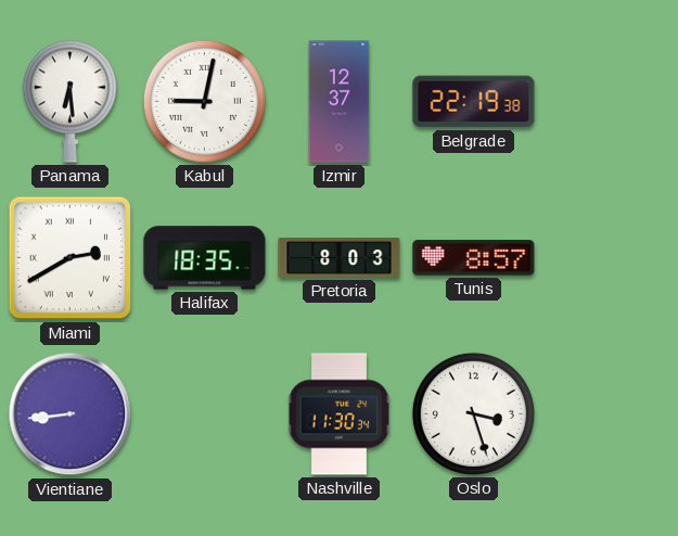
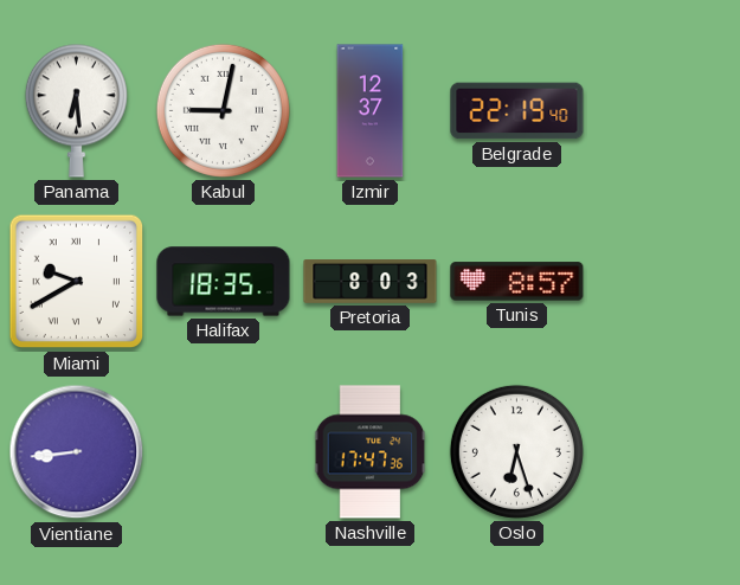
Belgrade: 22:19:38 -> 22:19:40 (517, 111)
Miami: 2:40 -> 9:40 (77, 282)
Nashville: 11:30 -> 17:47 (371, 452)
Oslo: 3:27 -> 6:27 (516, 451)
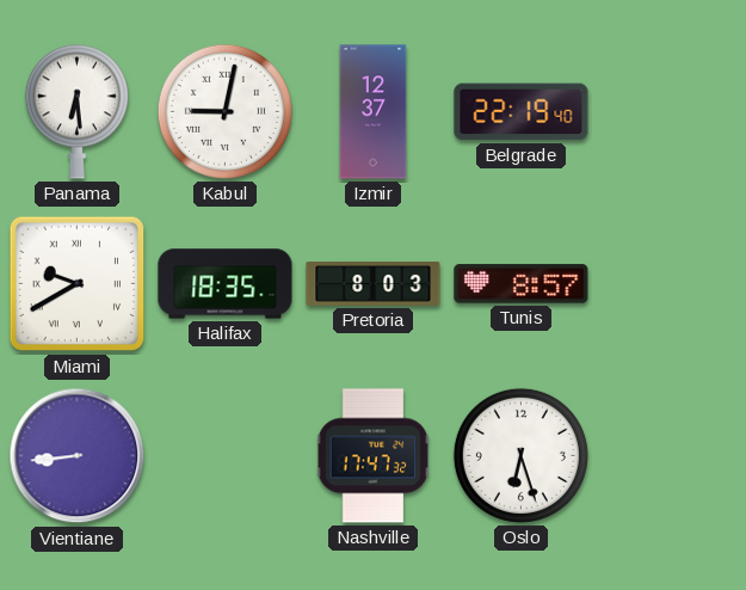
Nashville: 17:47:36 -> 17:47:32 (374, 456)
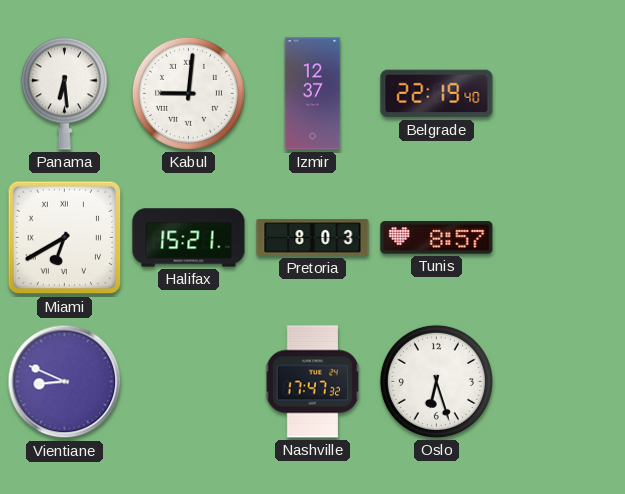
Kabul: 9:02 -> 9:01 (188, 93)
Miami: 9:40 -> 6:40 (65, 238)
Halifax: 18:35 -> 15:21 (189, 238)
Vientiane: 8:44 -> 8:49 (65, 382)
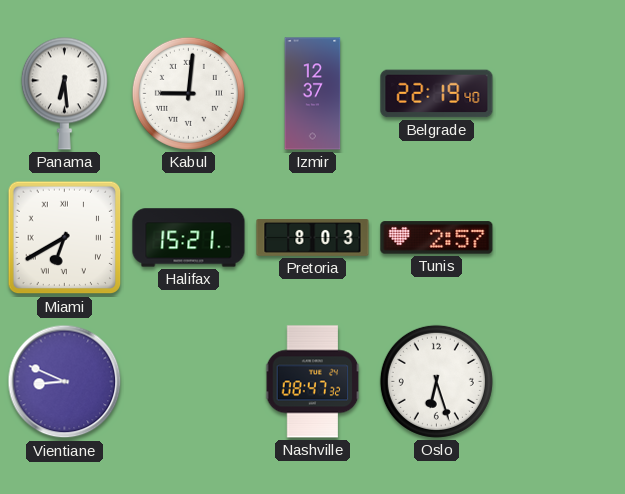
Tunis: 8:57 -> 2:57 (437, 238)
Nashville: 17:47 -> 08:47 (313, 382)
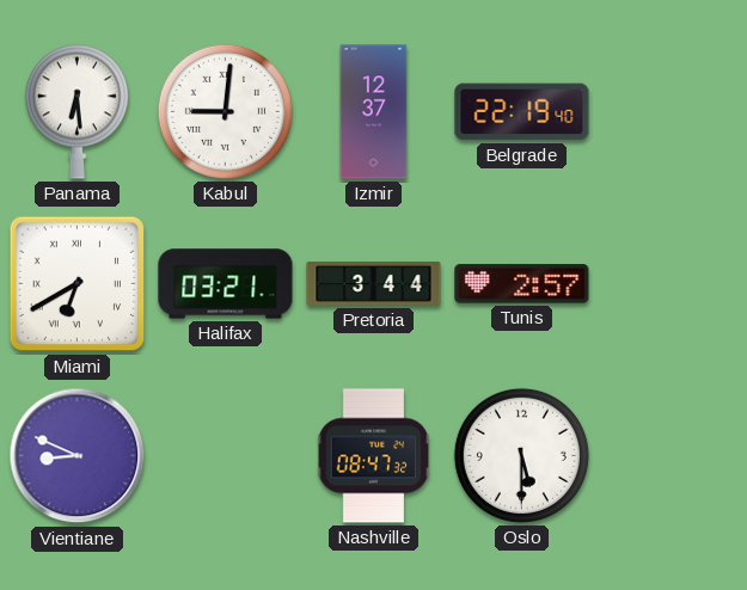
Halifax: 15:21 -> 03:21 (226, 284)
Pretoria: 8:03 -> 3:44 (374, 284)
Oslo: 6:27 -> 5:30 (521, 455)
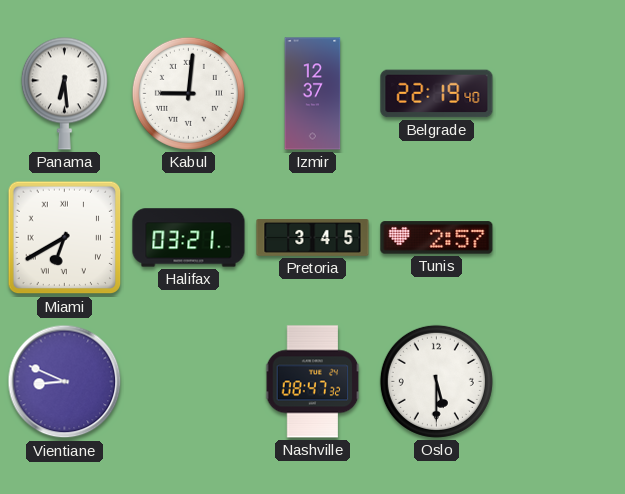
Pretoria: 3:44 -> 3:45 (313, 238)
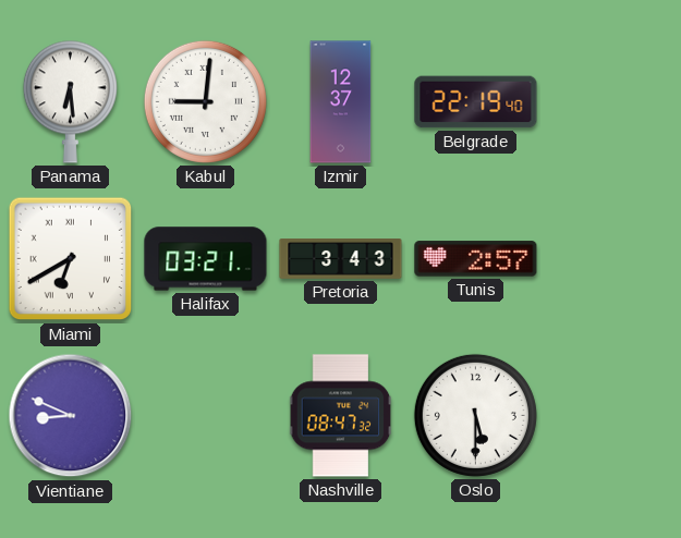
Pretoria: 3:45 -> 3:43 (341, 259)
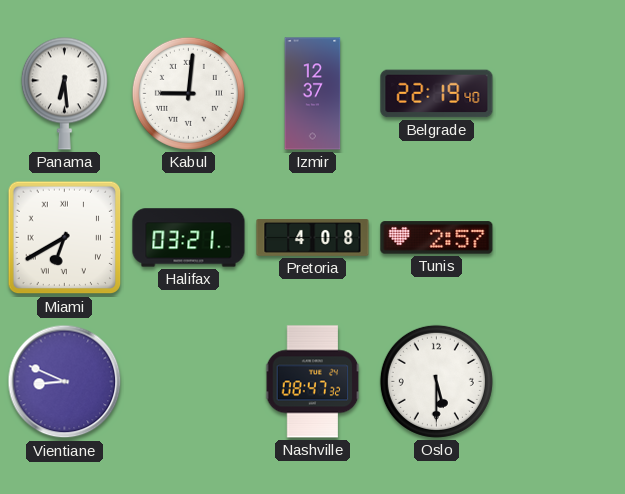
Pretoria: 3:43 -> 4:08 (313, 238)
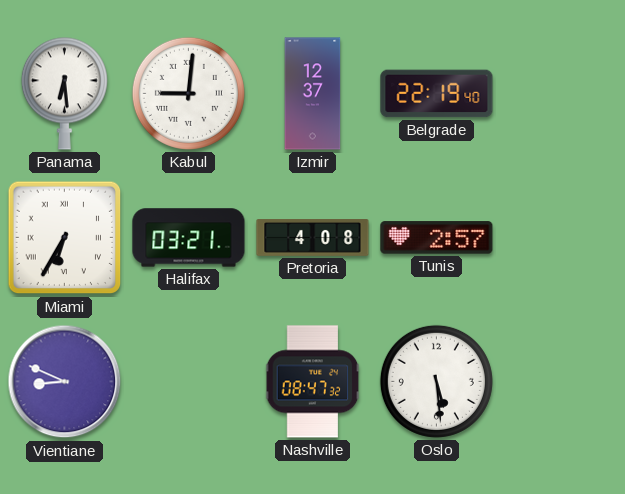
Miami: 6:40 -> 6:35 (65, 238)
Oslo: 5:30 -> 5:29 (436, 381)
